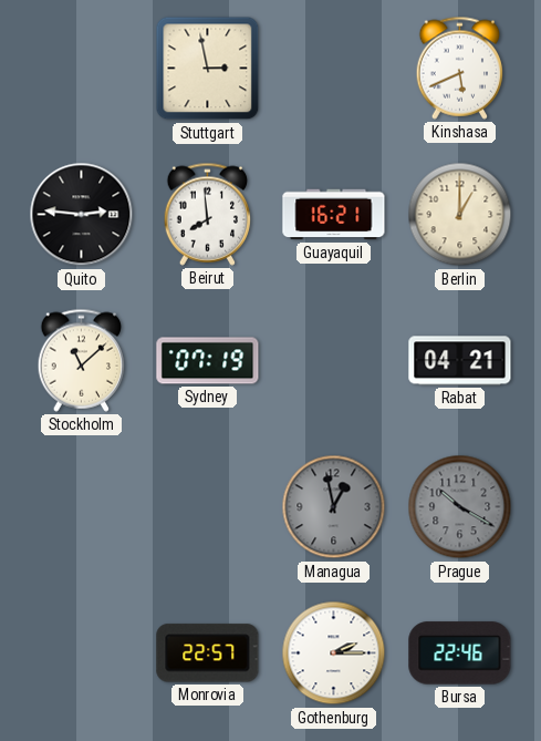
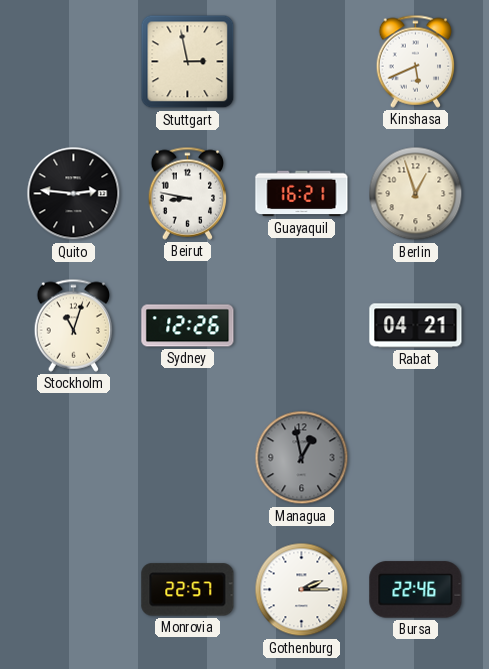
Beirut: 7:59 -> 8:47 (188, 193)
Berlin: 1:00 -> 12:57 (416, 194)
Stockholm: 11:08 -> 11:03 (74, 325)
Sydney: 07:19 -> 12:26 (188, 326)
Prague: 10:20 -> none (460, 507)
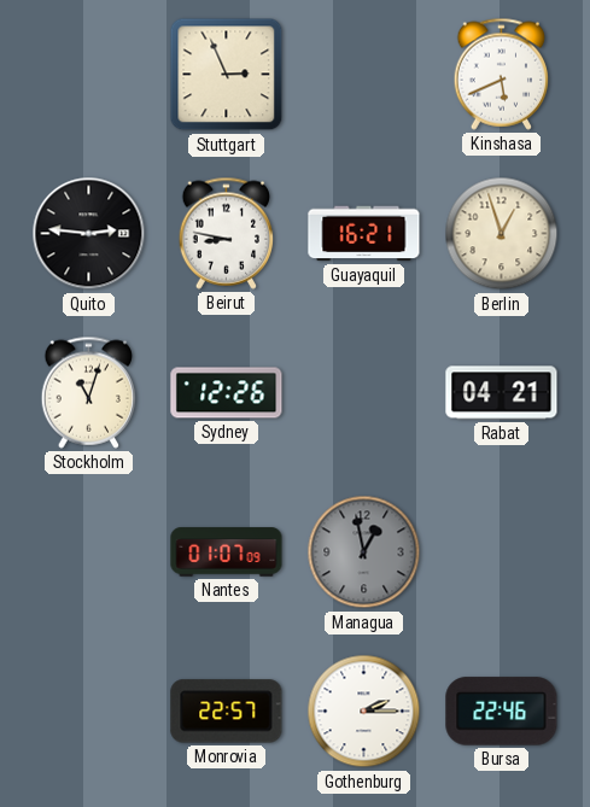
Stuttgart: 2:58 -> 2:56 (227, 75)
Nantes: none -> 01:07 (227, 552)
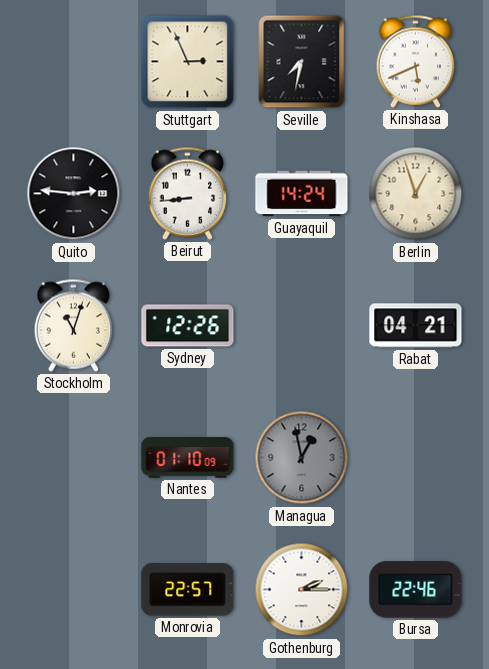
Seville: none -> 7:32 (302, 62)
Beirut: 8:47 -> 8:44 (188, 193)
Guayaquil: 16:21 -> 14:24 (302, 194)
Nantes: 01:07 -> 01:10 (188, 458)
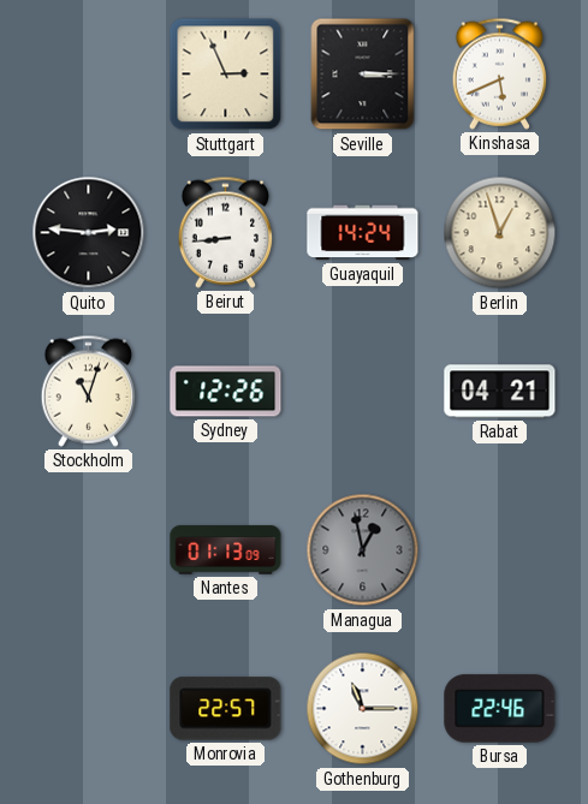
Seville: 7:32 -> 3:15 (363, 75)
Nantes: 01:10 -> 01:13 (226, 550)
Gothenburg: 2:15 -> 11:15 (363, 709)
